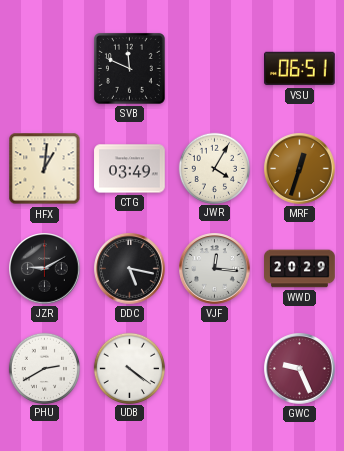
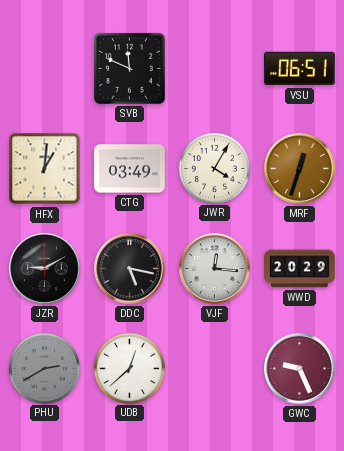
PHU dial: white -> grey (44, 368)
UDB: 4:21 -> 12:38 (129, 368)
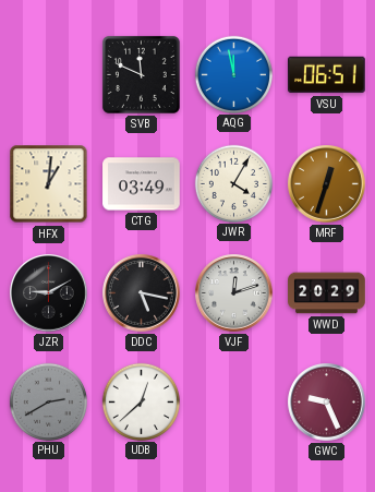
AQG: none -> 11:58 (233, 74)
VJF: 12:16 -> 12:12 (234, 293)
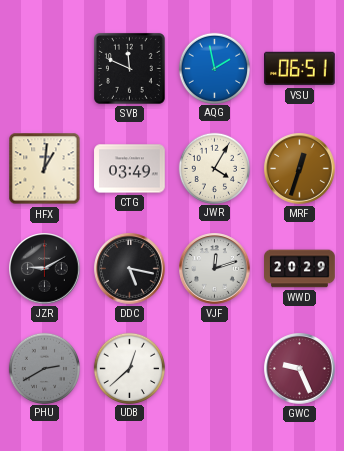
AQG: 11:58 -> 1:58 (214, 68)
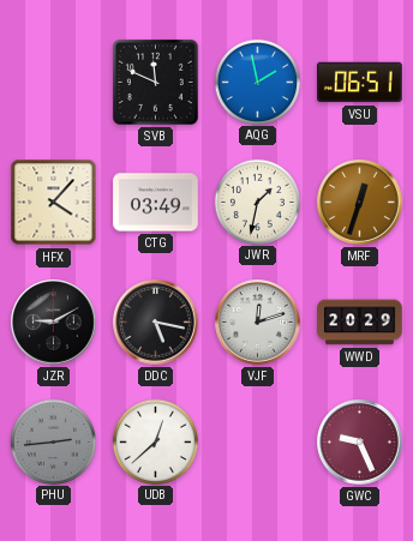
HFX: 1:01 -> 4:07 (54, 203)
JWR: 4:05 -> 1:32 (257, 202)
PHU: 2:40 -> 2:44 (53, 441)
